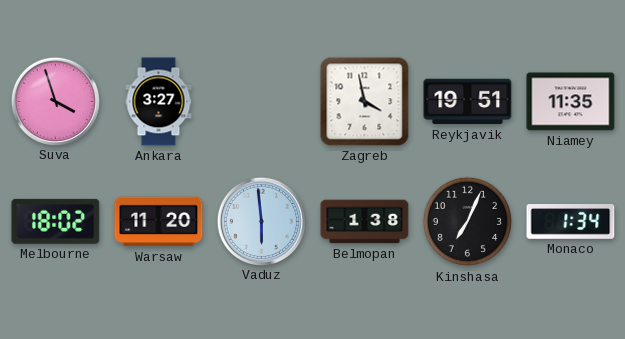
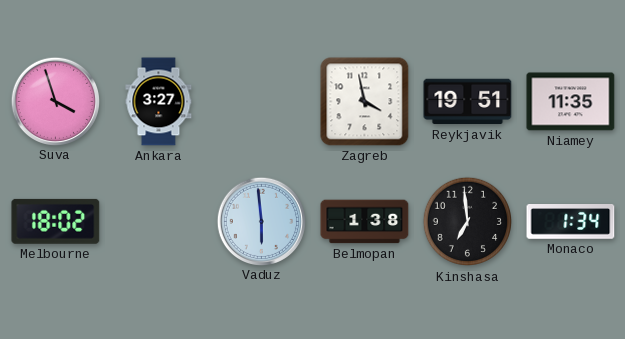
Warsaw: 11:20 -> none (159, 222)
Kinshasa: 7:04 -> 6:59 (468, 222)
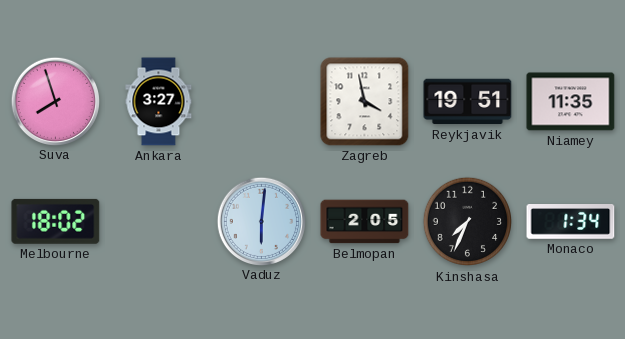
Suva: 3:57 -> 7:57 (55, 101)
Vaduz: 5:59 -> 6:01 (261, 221)
Belmopan: 1:38 -> 2:05 (365, 222)
Kinshasa: 6:59 -> 7:34 (468, 222)
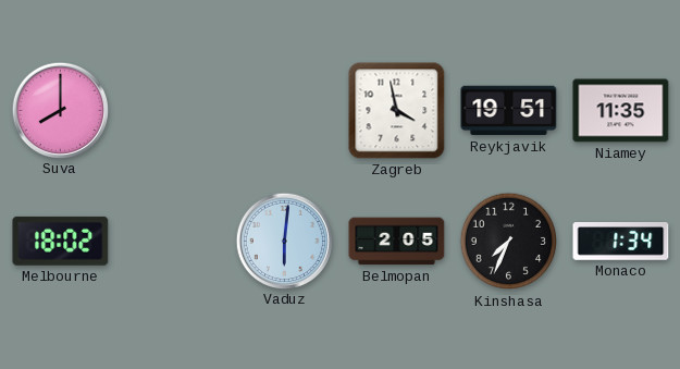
Suva: 7:57 -> 8:00 (60, 110)
Ankara: 3:27 -> none (159, 102)
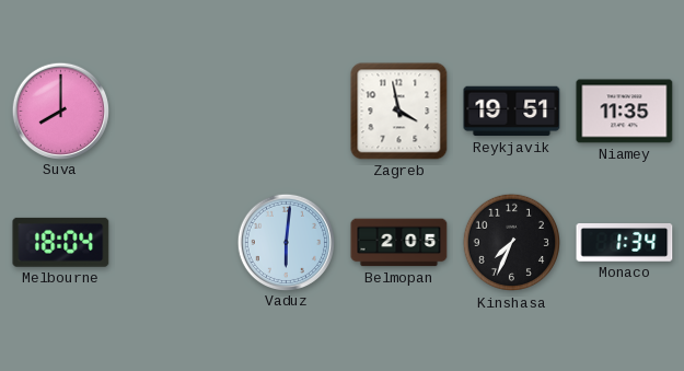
Melbourne: 18:02 -> 18:04 (61, 242)
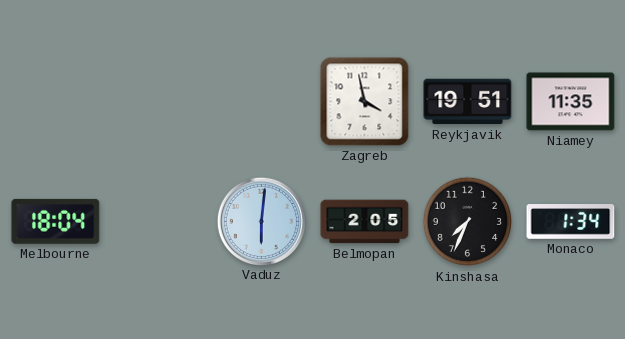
Suva: 8:00 -> none (60, 111)
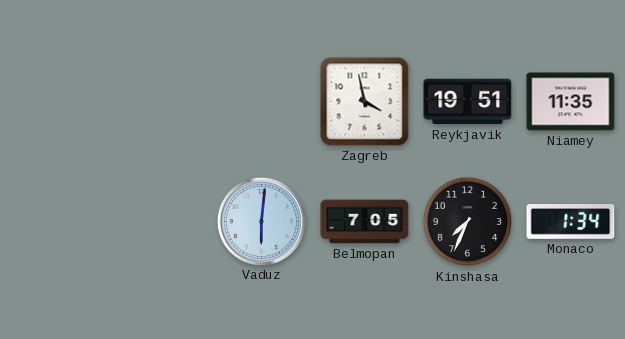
Melbourne: 18:04 -> none (56, 221)
Belmopan: 2:05 -> 7:05 (365, 222)
